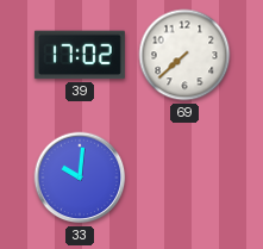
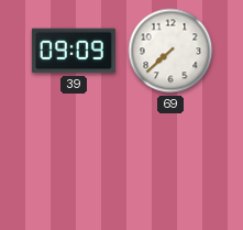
39: 17:02 -> 09:09 (74, 51)
33: 10:01 -> none (80, 178)
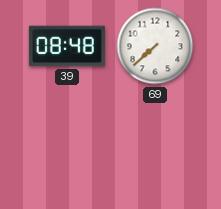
39: 09:09 -> 08:48 (67, 46)
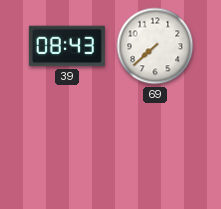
39: 08:48 -> 08:43 (67, 46)
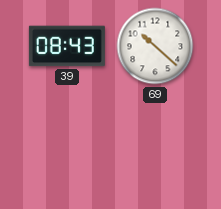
69: 7:38 -> 10:22 (155, 46)
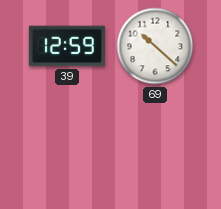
39: 08:43 -> 12:59 (67, 46)
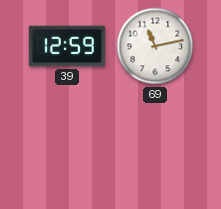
69: 10:22 -> 11:13 (155, 46)
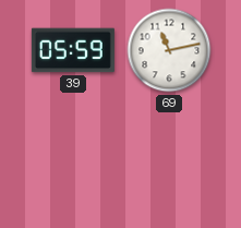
39: 12:59 -> 05:59 (73, 50)
